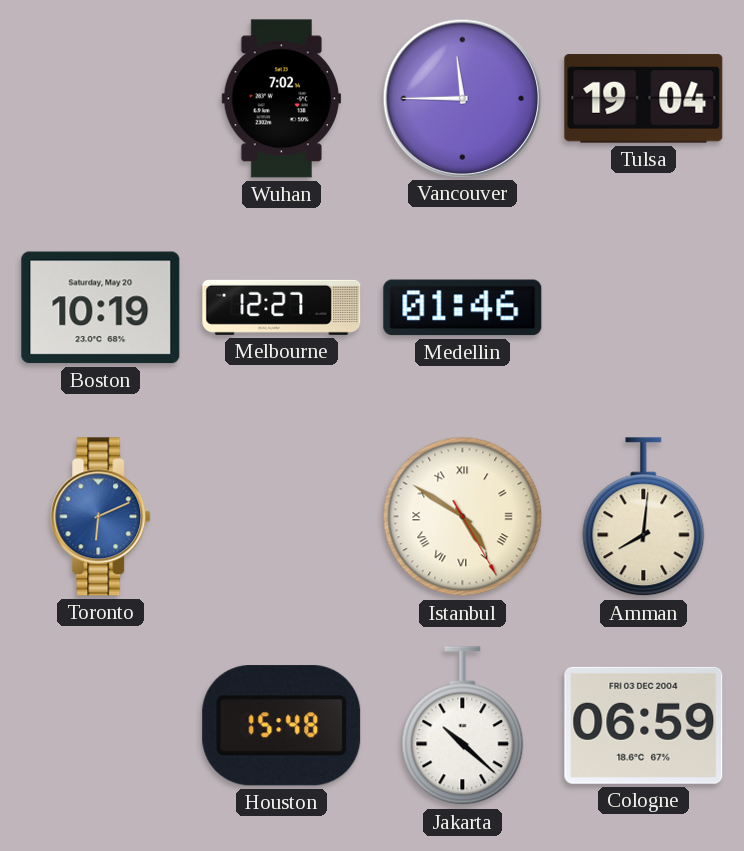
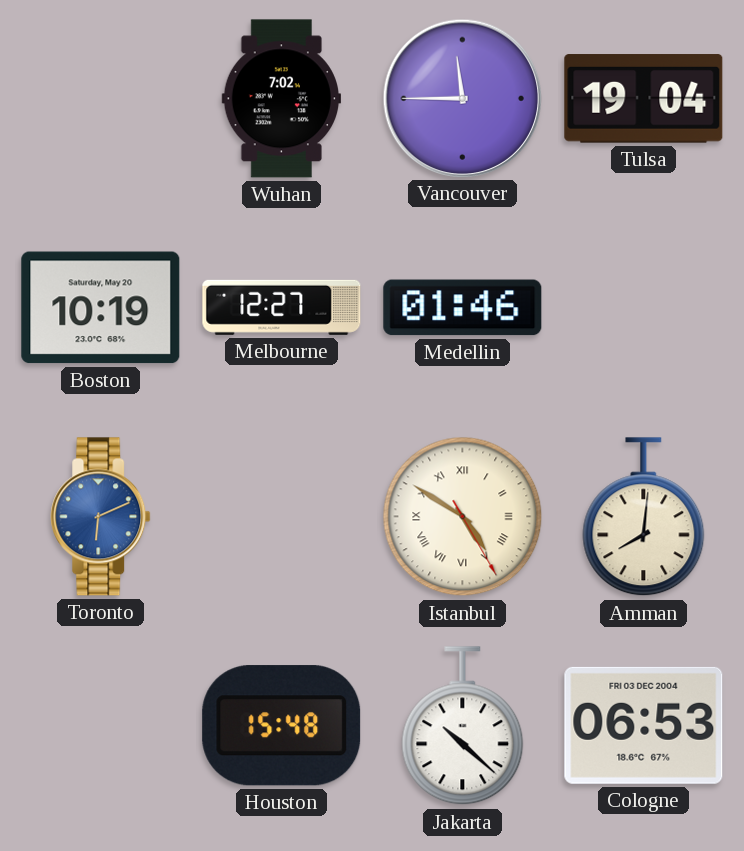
Cologne: 06:59 -> 06:53 (644, 725)
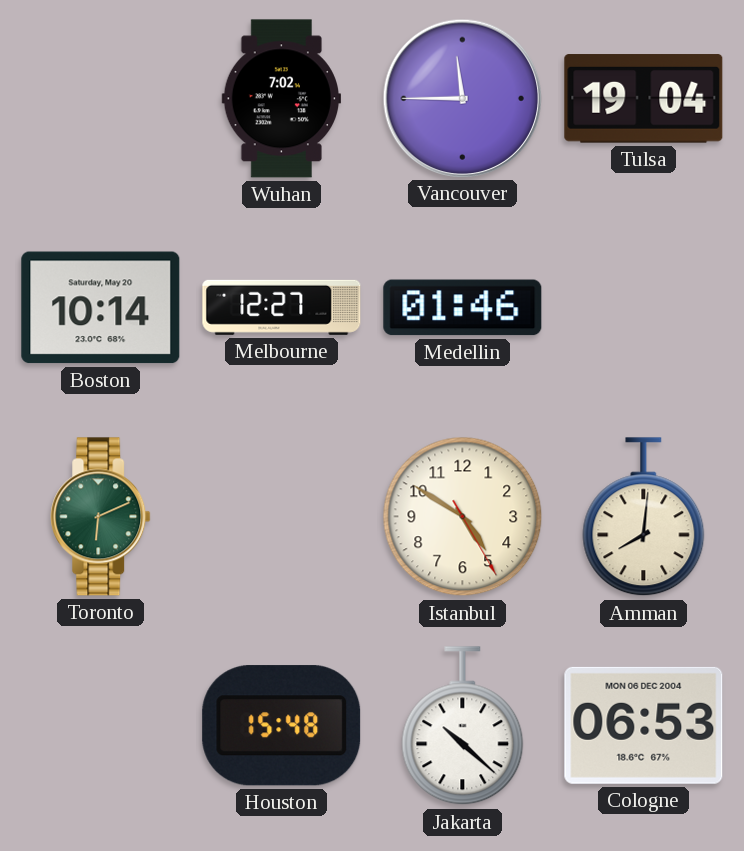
Boston: 10:19 -> 10:14 (101, 308)
Toronto dial: blue -> green (101, 517)
Istanbul numerals: Roman -> Arabic (463, 517)
Cologne date: FRI 03 DEC 2004 -> MON 06 DEC 2004 (644, 725)
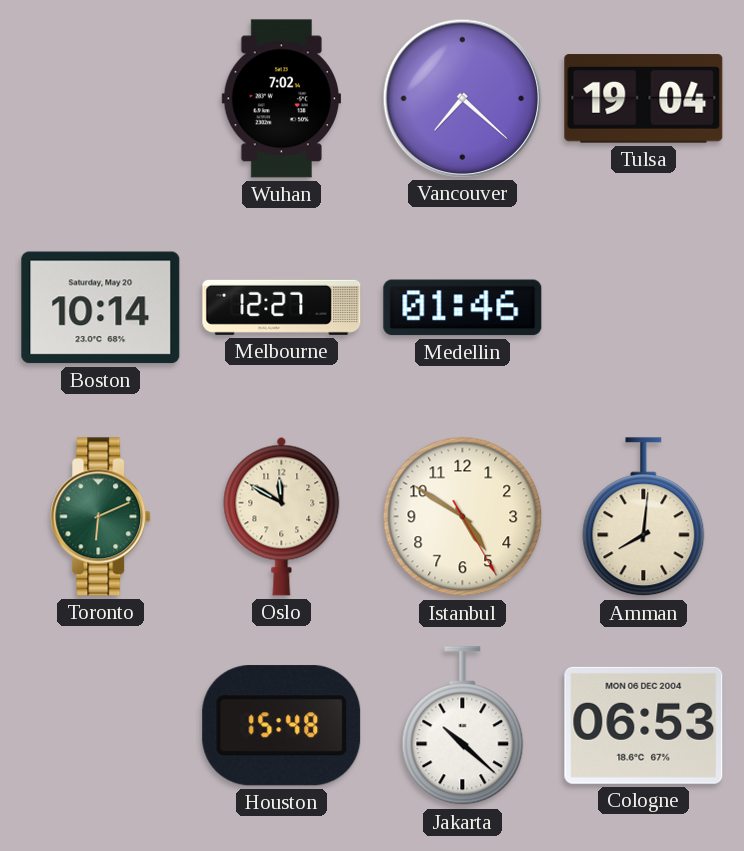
Vancouver: 11:45 -> 7:22 (462, 98)
Oslo: none -> 11:50 (282, 516)
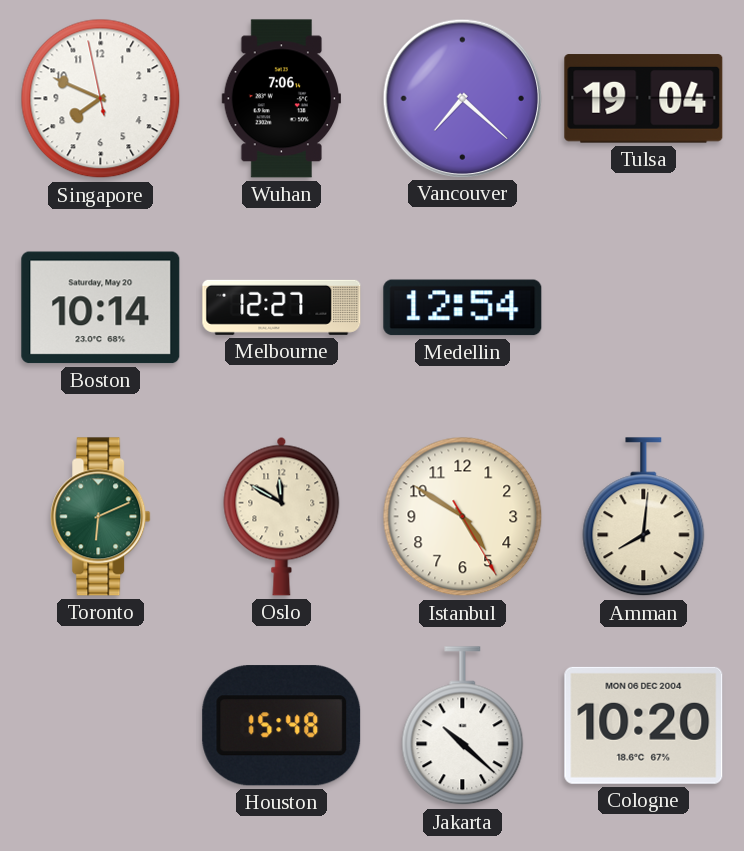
Singapore: none -> 7:48 (101, 99)
Wuhan: 7:02 -> 7:06 (281, 99)
Medellin: 01:46 -> 12:54 (463, 308)
Cologne: 06:53 -> 10:20 (644, 725)
